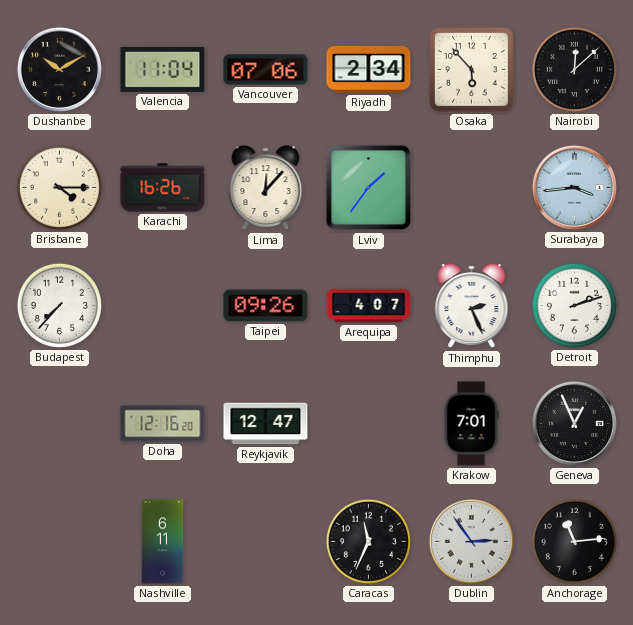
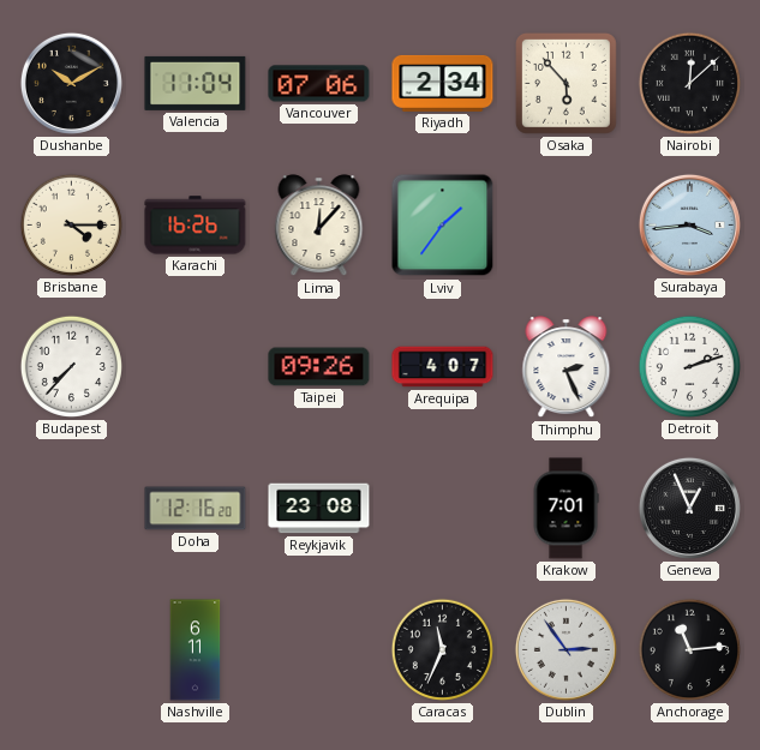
Reykjavik: 12:47 -> 23:08 (319, 509)
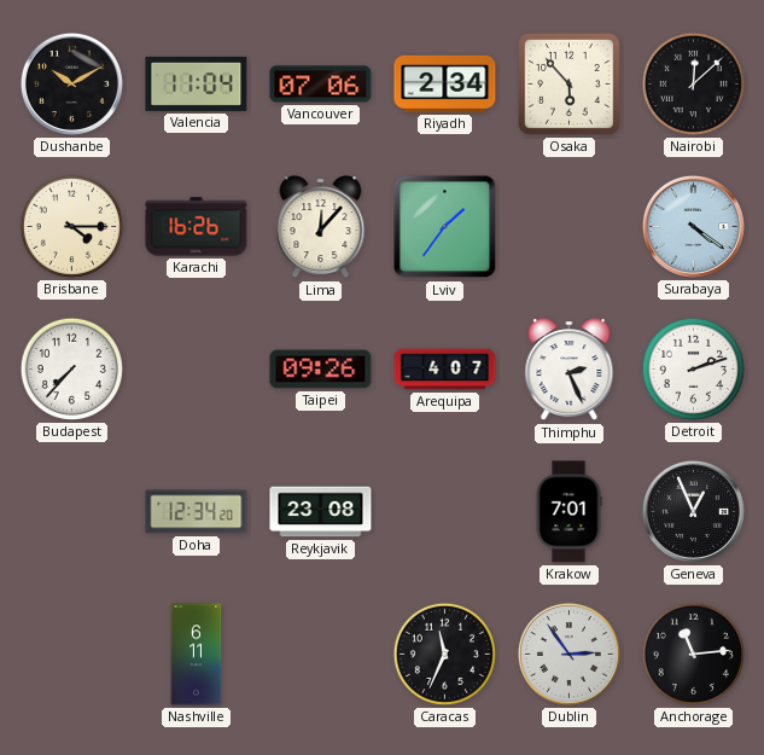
Surabaya: 3:44 -> 4:21 (693, 226)
Doha: 12:16 -> 12:34 (197, 512)
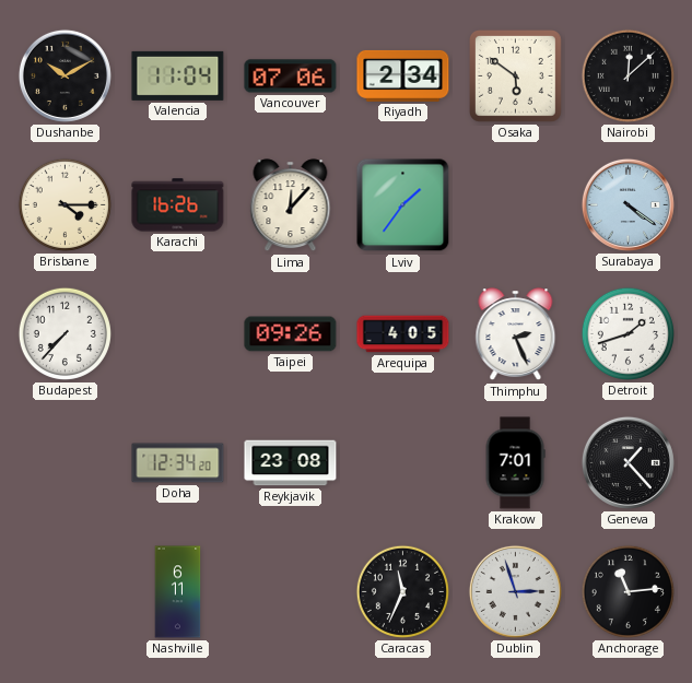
Osaka: 5:53 -> 5:51 (516, 76)
Arequipa: 4:07 -> 4:05 (403, 334)
Detroit: 2:12 -> 1:42 (628, 333)
Geneva: 12:56 -> 1:23 (628, 462)
Dublin: 2:54 -> 2:57 (515, 591)
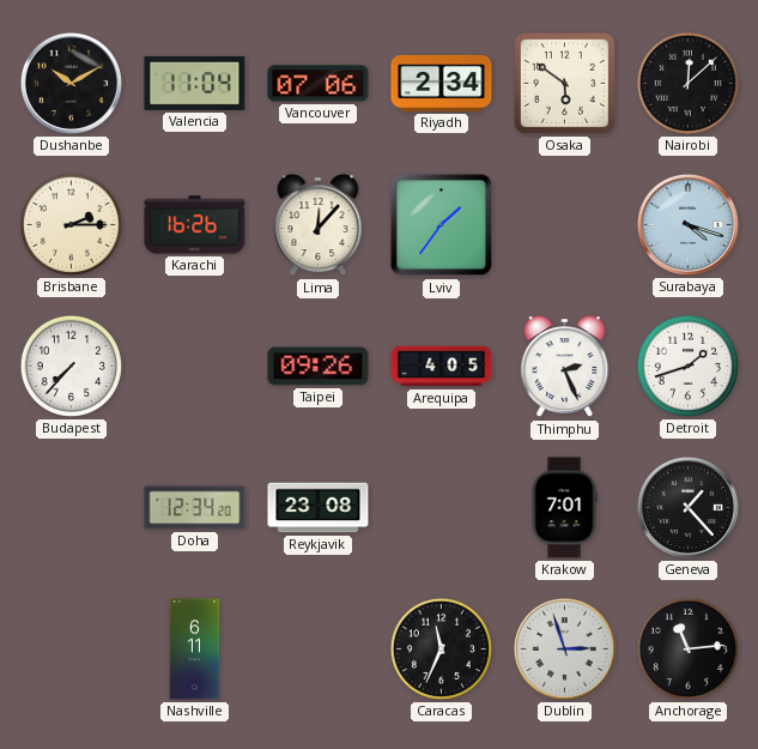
Brisbane: 4:15 -> 2:15 (71, 224)
Surabaya: 4:21 -> 4:18 (687, 224)
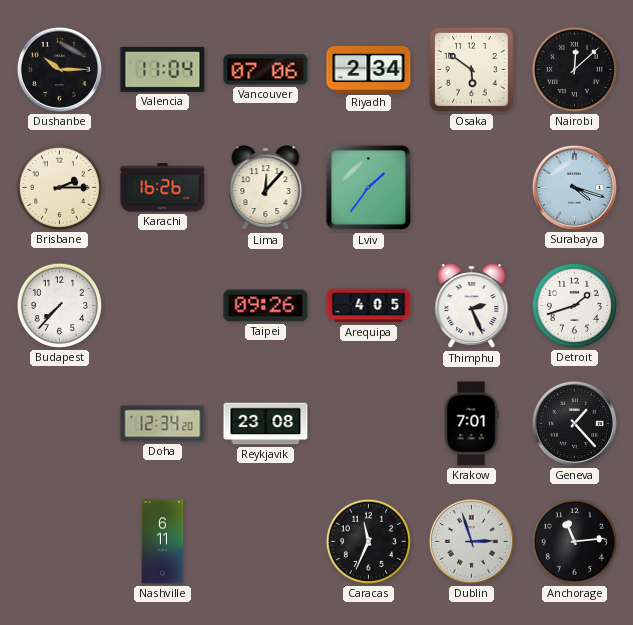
Dushanbe: 10:10 -> 10:15 (59, 69)
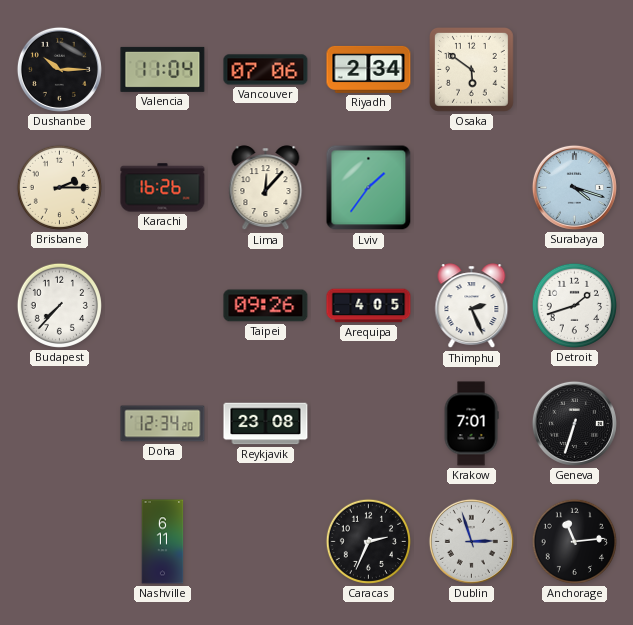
Nairobi: 12:08 -> none (574, 69)
Geneva: 1:23 -> 6:33 (574, 423)
Caracas: 11:34 -> 2:34 (368, 541)
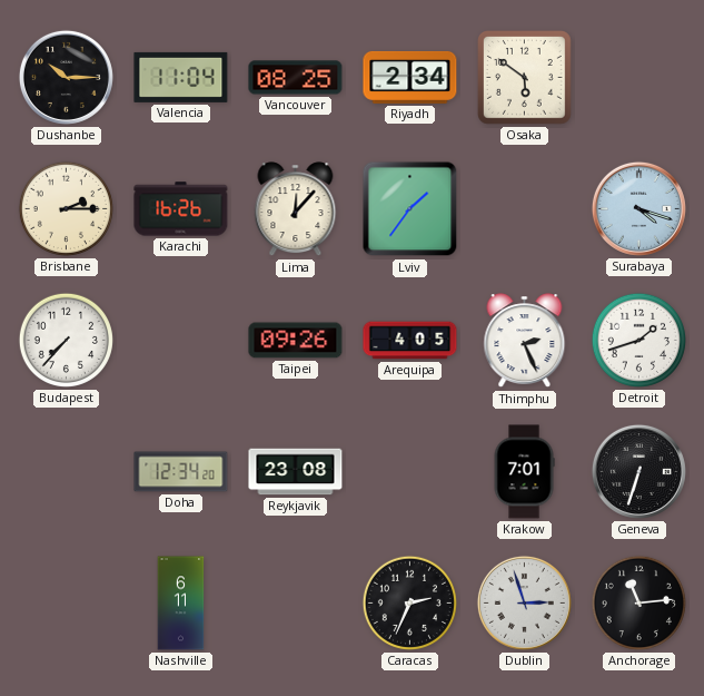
Vancouver: 07:06 -> 08:25 (296, 78)
